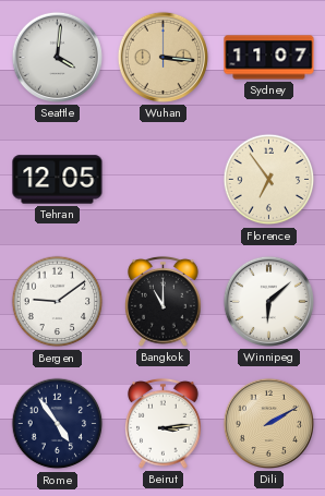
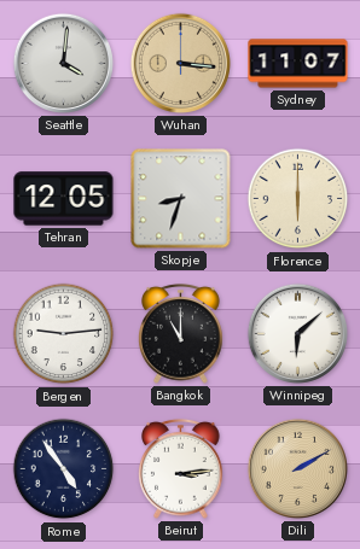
Skopje: none -> 8:33 (181, 199)
Florence: 6:54 -> 6:00 (298, 199)
Bergen: 9:09 -> 9:14 (64, 334)
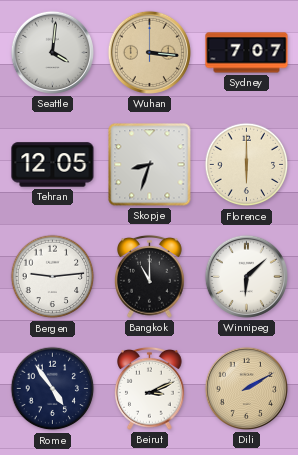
Sydney: 11:07 -> 7:07 (247, 53)
Beirut: 3:14 -> 3:11 (150, 389)
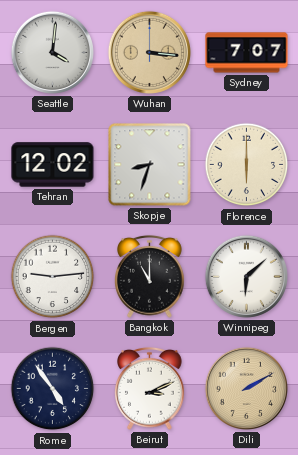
Tehran: 12:05 -> 12:02 (53, 165)
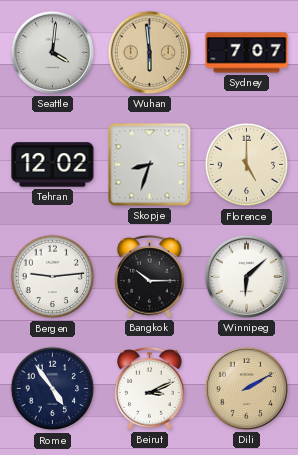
Wuhan: 3:16 -> 5:59 (149, 52)
Florence: 6:00 -> 5:00 (247, 165)
Bangkok: 11:00 -> 10:15 (150, 277)
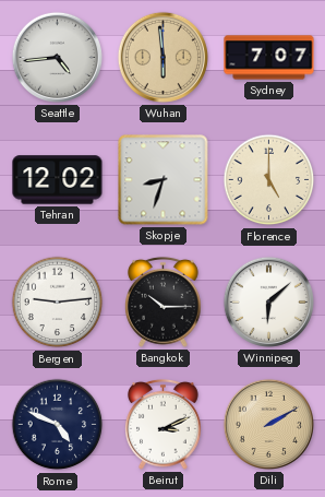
Seattle: 4:01 -> 4:44 (57, 57)
Rome: 4:54 -> 4:49 (58, 425)
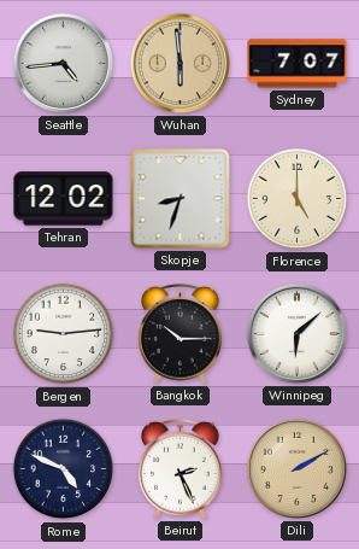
Beirut: 3:11 -> 2:26 (181, 469)
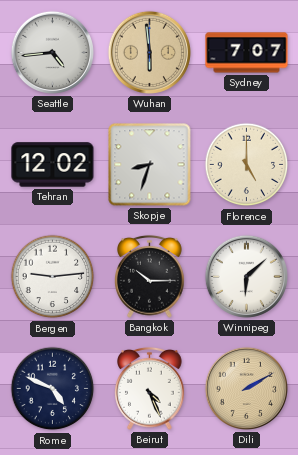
Beirut: 2:26 -> 4:26 (150, 389)
